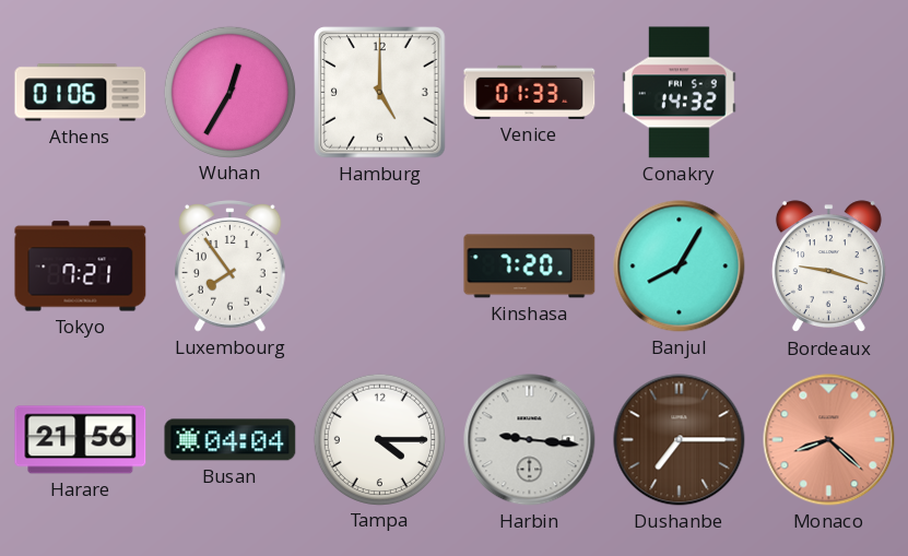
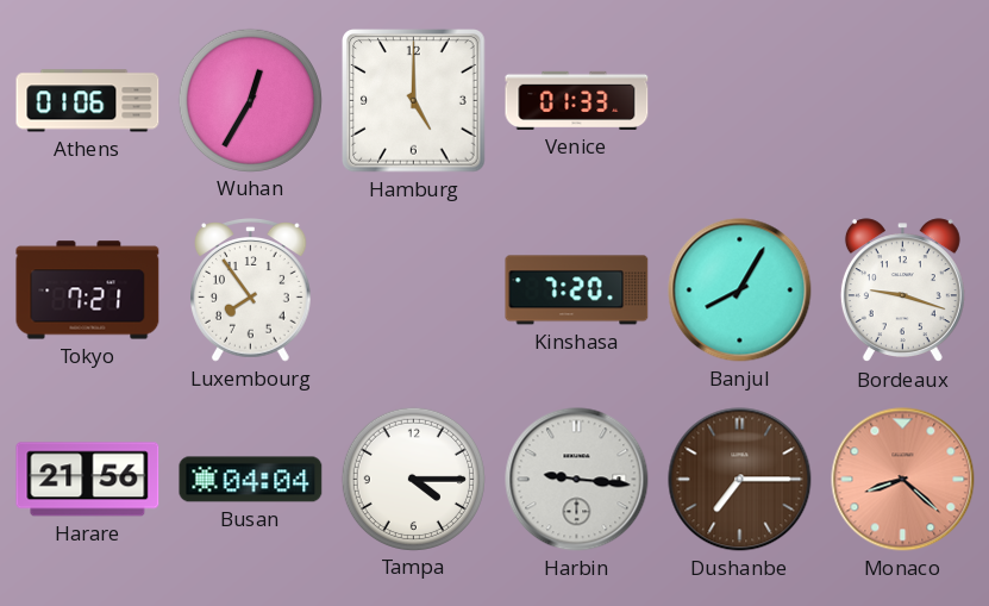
Conakry: 14:32 -> none (680, 93)
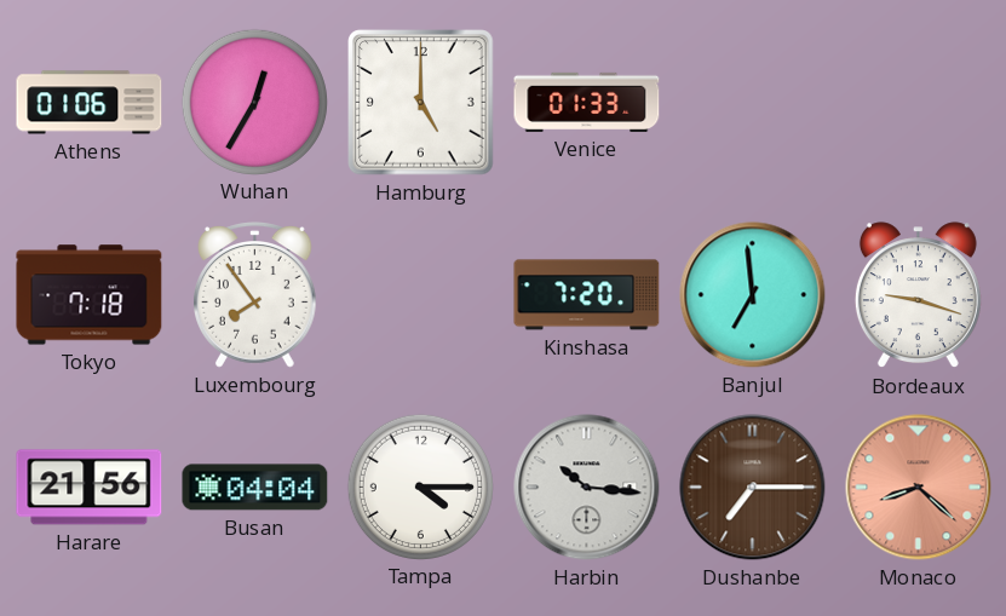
Tokyo: 7:21 -> 7:18 (90, 295)
Banjul: 8:05 -> 6:59 (753, 295)
Harbin: 9:16 -> 10:16 (587, 488)
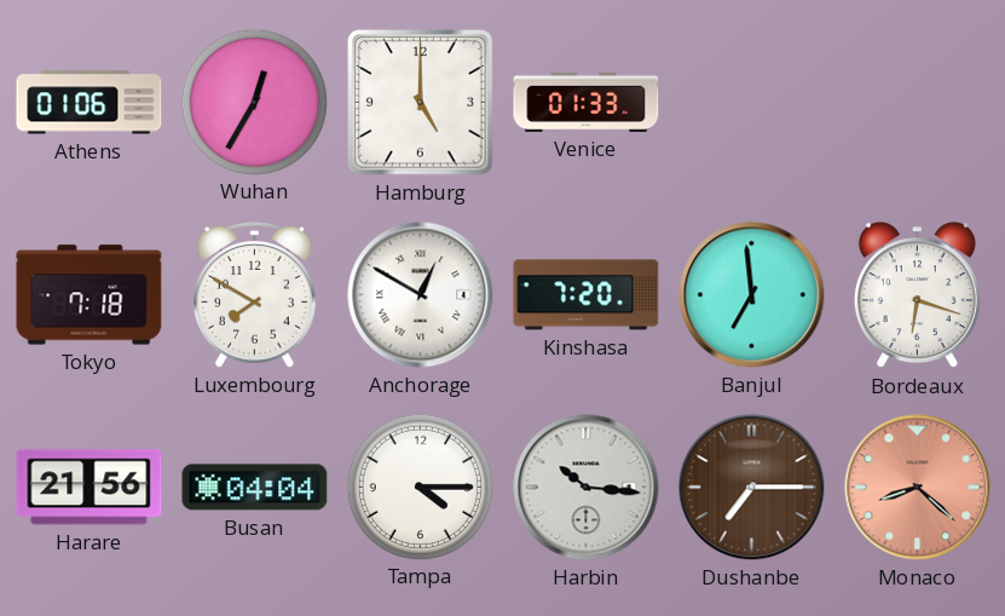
Luxembourg: 7:54 -> 7:50 (255, 295)
Anchorage: none -> 12:50 (421, 295)
Bordeaux: 9:18 -> 6:18 (917, 295)
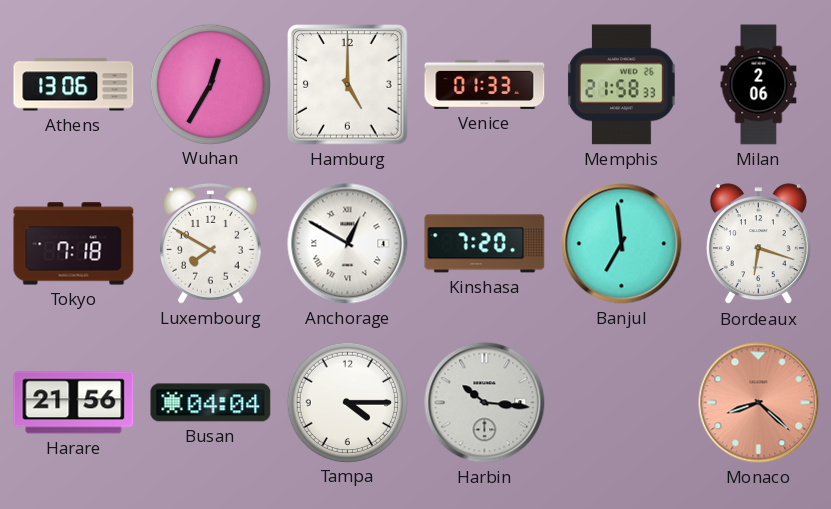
Athens: 01:06 -> 13:06 (74, 85)
Memphis: none -> 21:58 (622, 85)
Milan: none -> 2:06 (759, 85)
Dushanbe: 7:15 -> none (752, 488)
